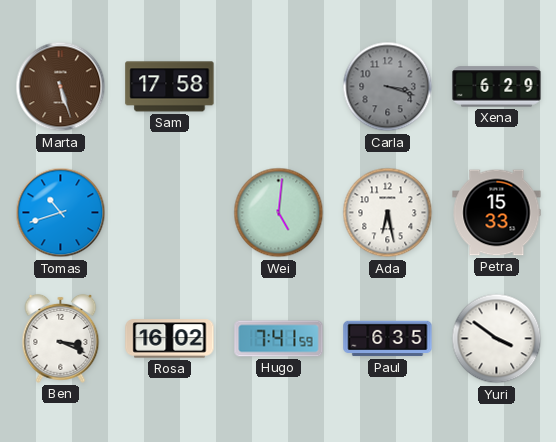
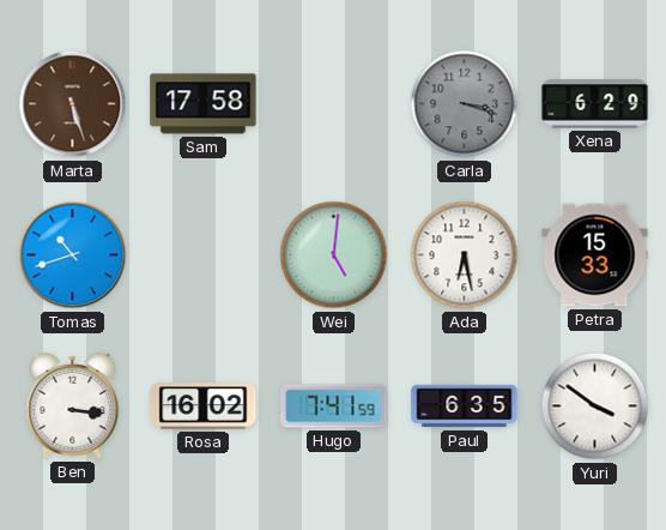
Ben: 3:19 -> 3:16 (73, 405)
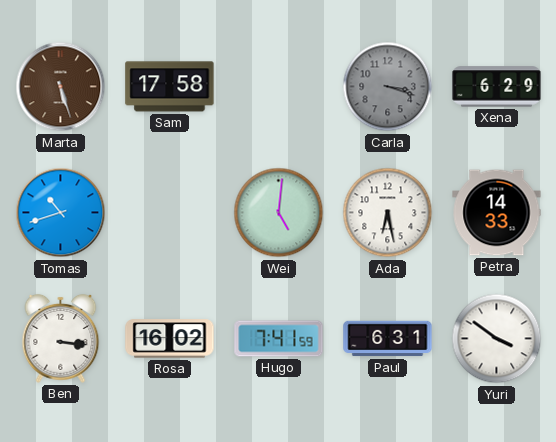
Petra: 15:33 -> 14:33 (497, 213)
Paul: 6:35 -> 6:31 (388, 339)
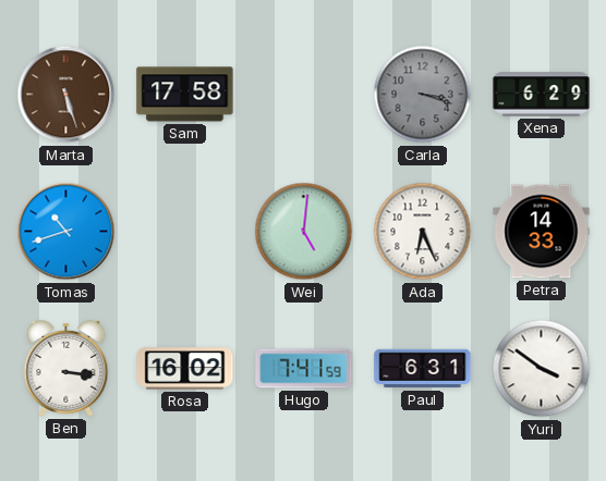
Ada: 6:28 -> 6:26 (423, 232)
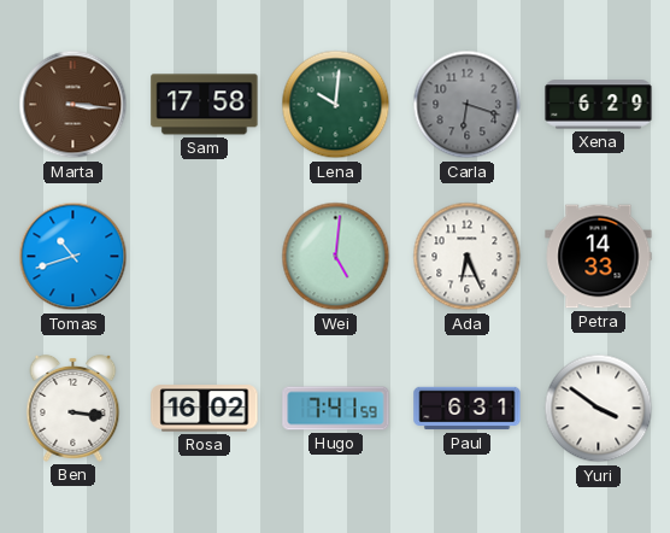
Marta: 5:27 -> 3:16 (74, 105)
Lena: none -> 10:01 (336, 105)
Carla: 3:18 -> 6:18 (468, 105)
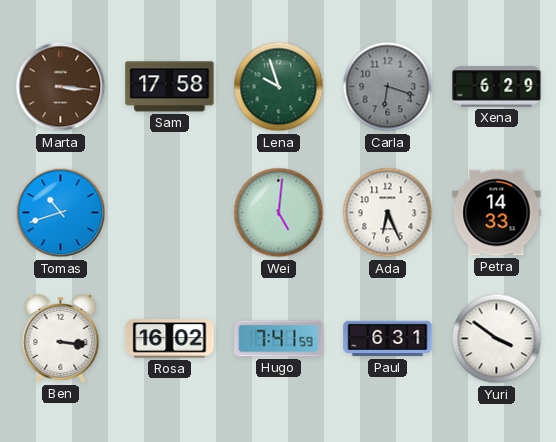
Lena: 10:01 -> 9:57 (279, 87)
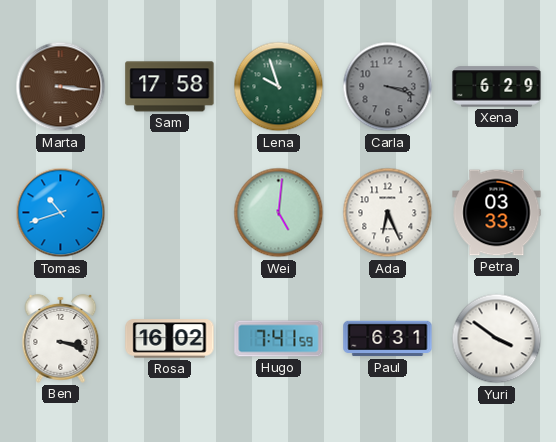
Carla: 6:18 -> 3:18 (388, 87)
Petra: 14:33 -> 03:33 (497, 213)
Ben: 3:16 -> 3:18 (61, 338)
